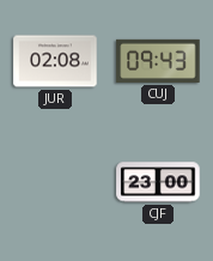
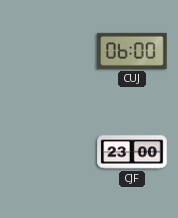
JUR: 02:08 -> none (55, 61)
CUJ: 09:43 -> 06:00 (132, 51)
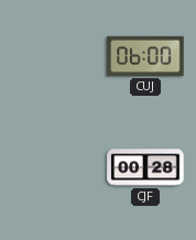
CJF: 23:00 -> 00:28 (145, 167)
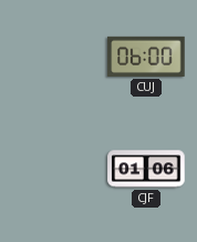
CJF: 00:28 -> 01:06 (146, 169)
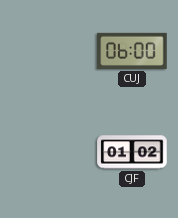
CJF: 01:06 -> 01:02 (132, 152)
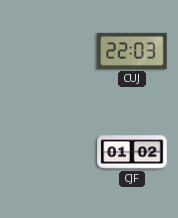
CUJ: 06:00 -> 22:03 (132, 51)
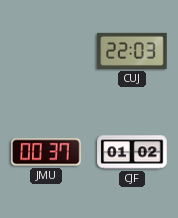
JMU: none -> 00:37 (46, 152)
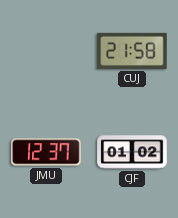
CUJ: 22:03 -> 21:58 (132, 51)
JMU: 00:37 -> 12:37 (46, 152)
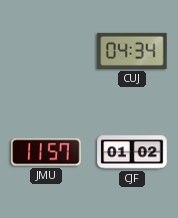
CUJ: 21:58 -> 04:34 (132, 51)
JMU: 12:37 -> 11:57 (46, 152)
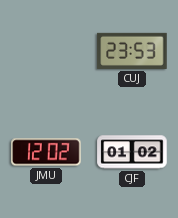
CUJ: 04:34 -> 23:53 (132, 51)
JMU: 11:57 -> 12:02 (46, 152)
